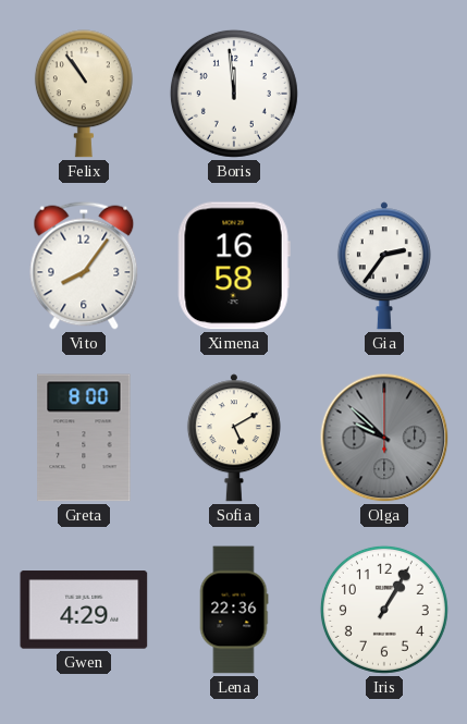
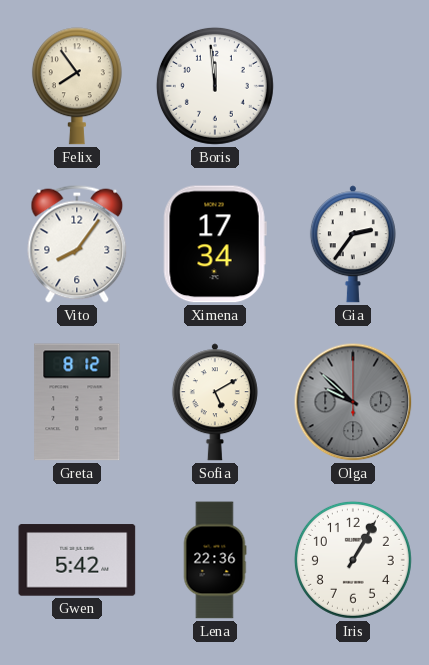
Felix: 10:54 -> 7:54 (77, 86)
Ximena: 16:58 -> 17:34 (215, 244)
Greta: 8:00 -> 8:12 (77, 402)
Gwen: 4:29 -> 5:42 (77, 560)
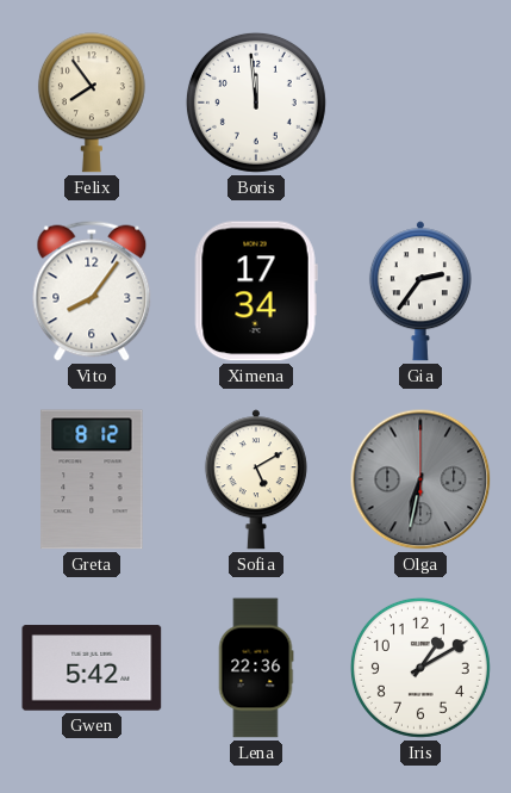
Olga: 9:52 -> 6:32 (420, 479)
Iris: 1:05 -> 1:10 (420, 668)
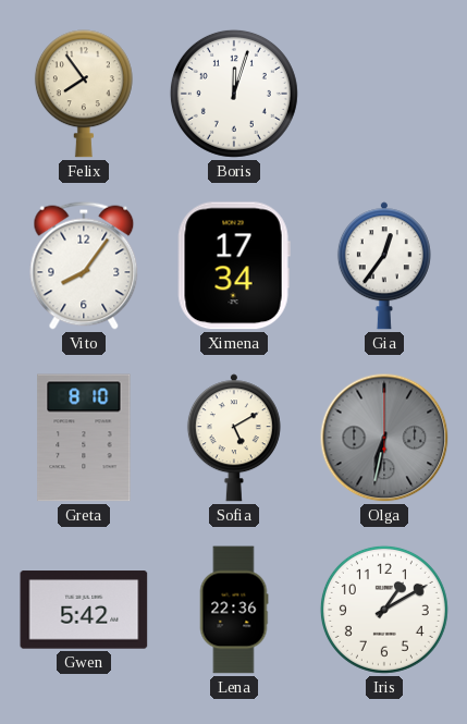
Boris: 11:59 -> 12:03 (234, 94)
Gia: 2:36 -> 12:36 (384, 266)
Greta: 8:12 -> 8:10 (84, 438)
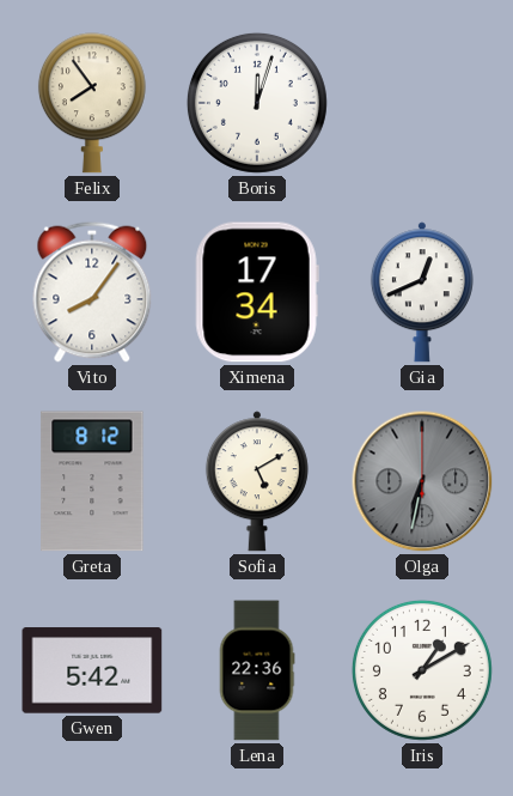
Gia: 12:36 -> 12:41 (422, 292)
Greta: 8:10 -> 8:12 (92, 481)
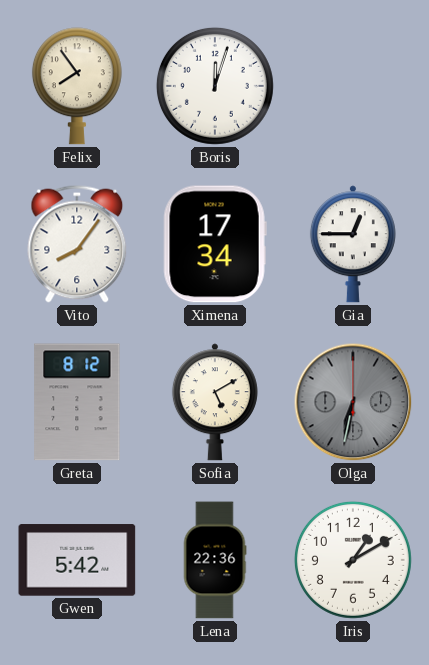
Gia: 12:41 -> 12:45 (353, 244)
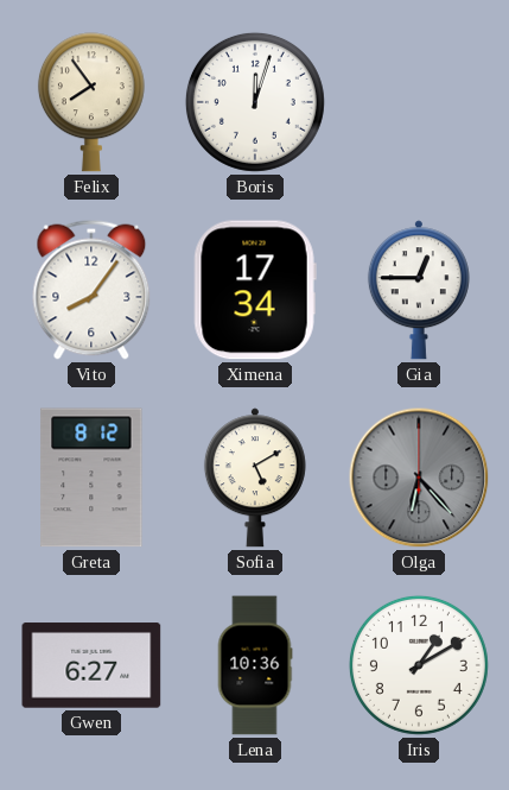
Olga: 6:32 -> 6:23 (419, 478)
Gwen: 5:42 -> 6:27 (91, 665)
Lena: 22:36 -> 10:36 (255, 665)
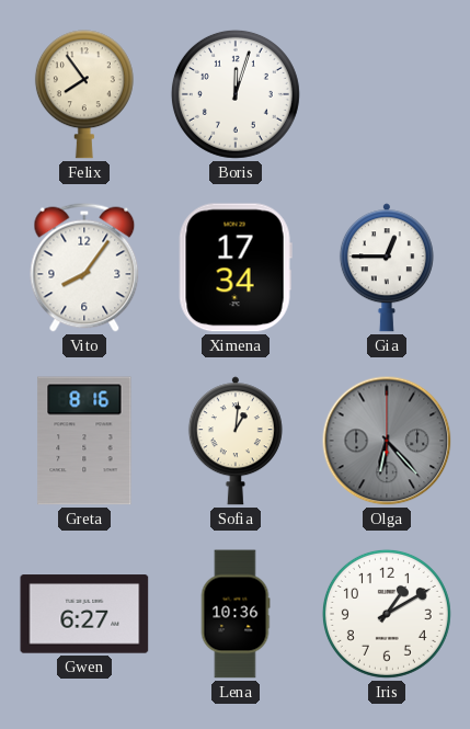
Greta: 8:12 -> 8:16 (84, 441)
Sofia: 5:10 -> 1:01 (236, 441)
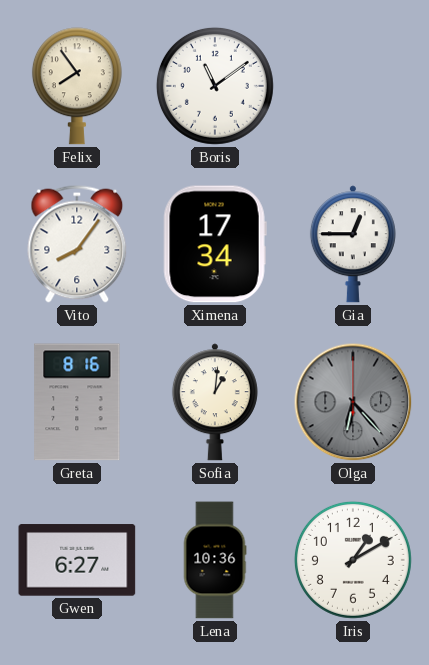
Boris: 12:03 -> 11:09 (215, 86)
